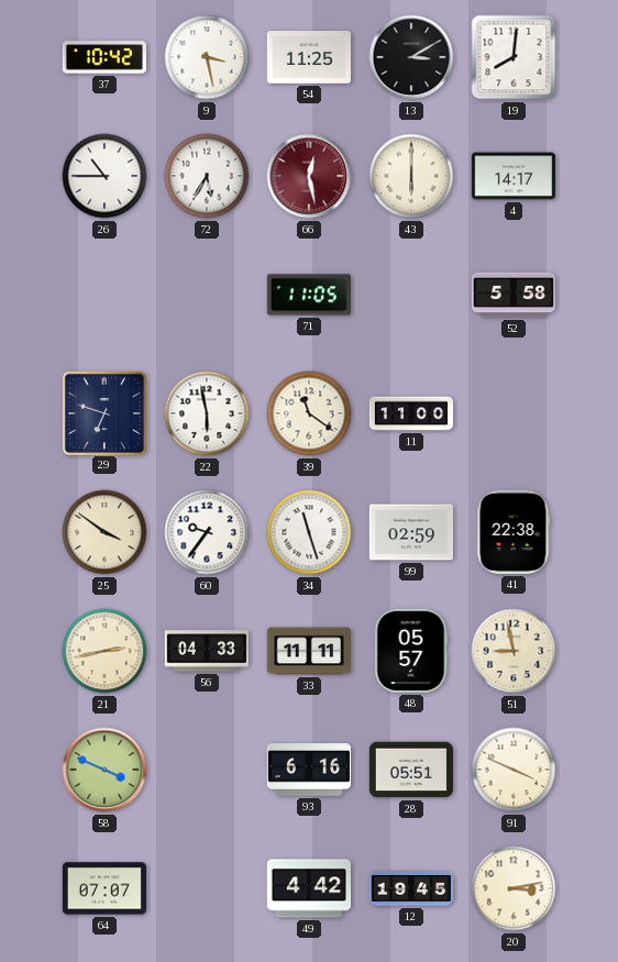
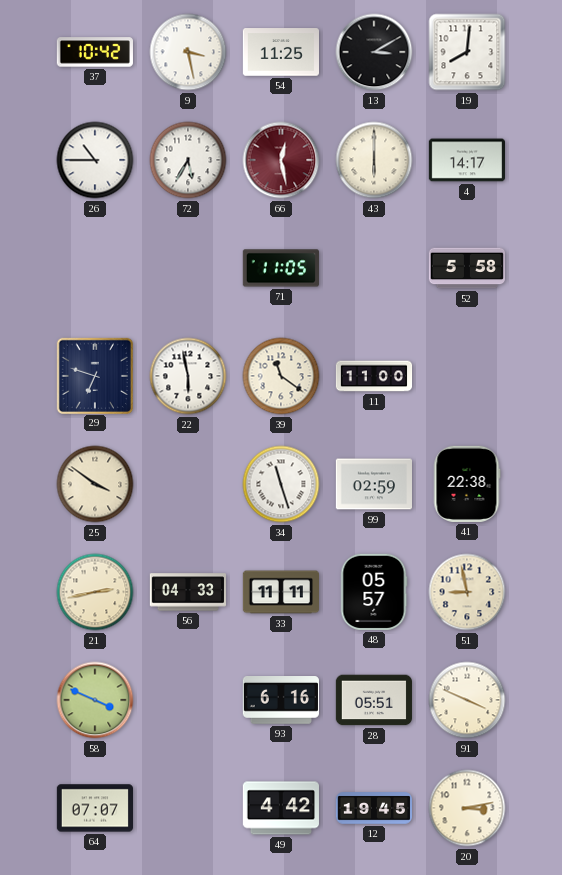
60: 9:36 -> none (207, 532)
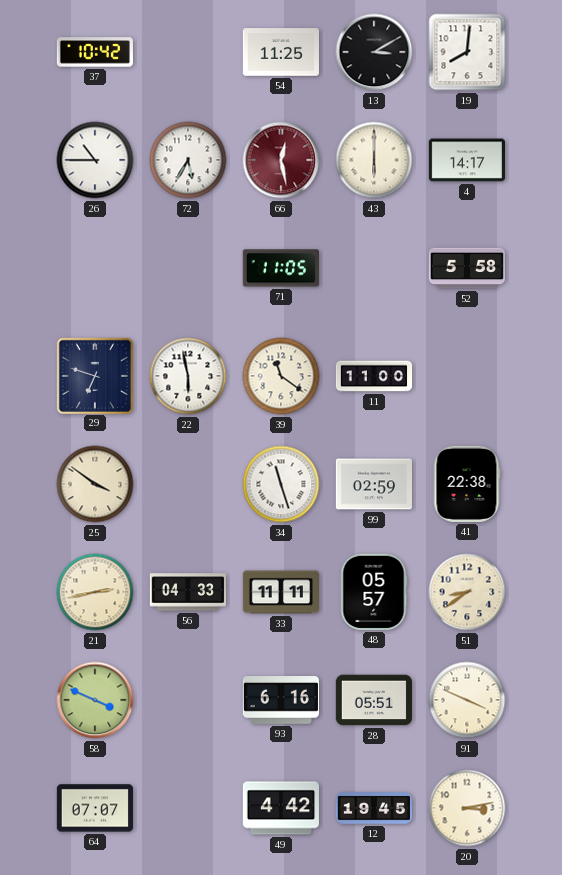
9: 3:28 -> none (188, 52)
51: 8:58 -> 8:39 (467, 592)
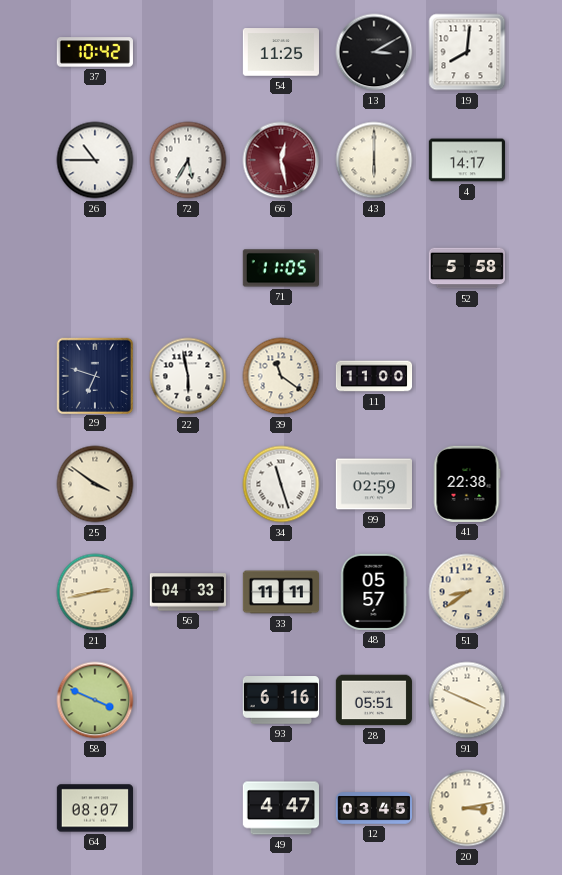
64: 07:07 -> 08:07 (94, 808)
49: 4:42 -> 4:47 (281, 808)
12: 19:45 -> 03:45 (373, 808)
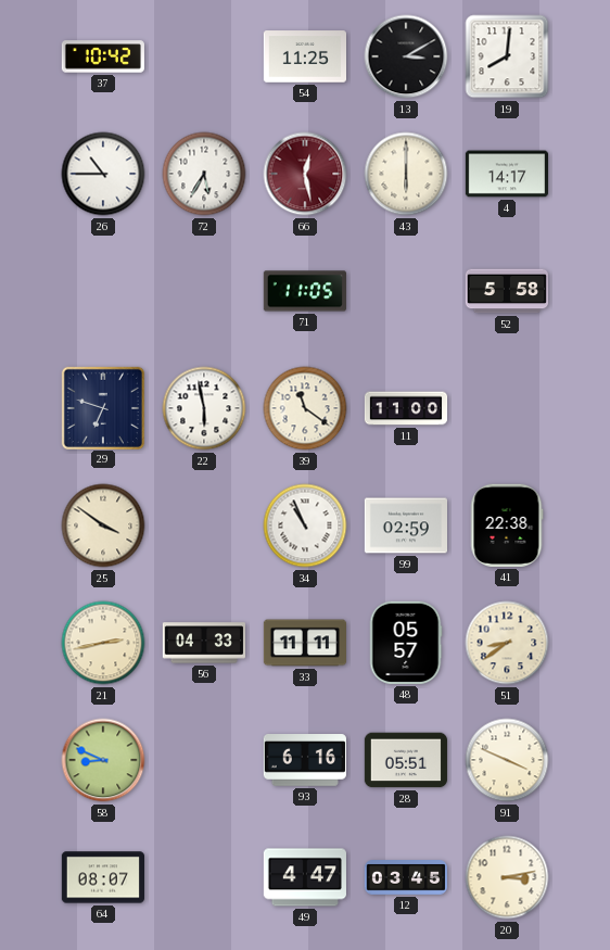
34: 11:27 -> 10:56 (305, 525)
58: 3:49 -> 8:49 (103, 760)
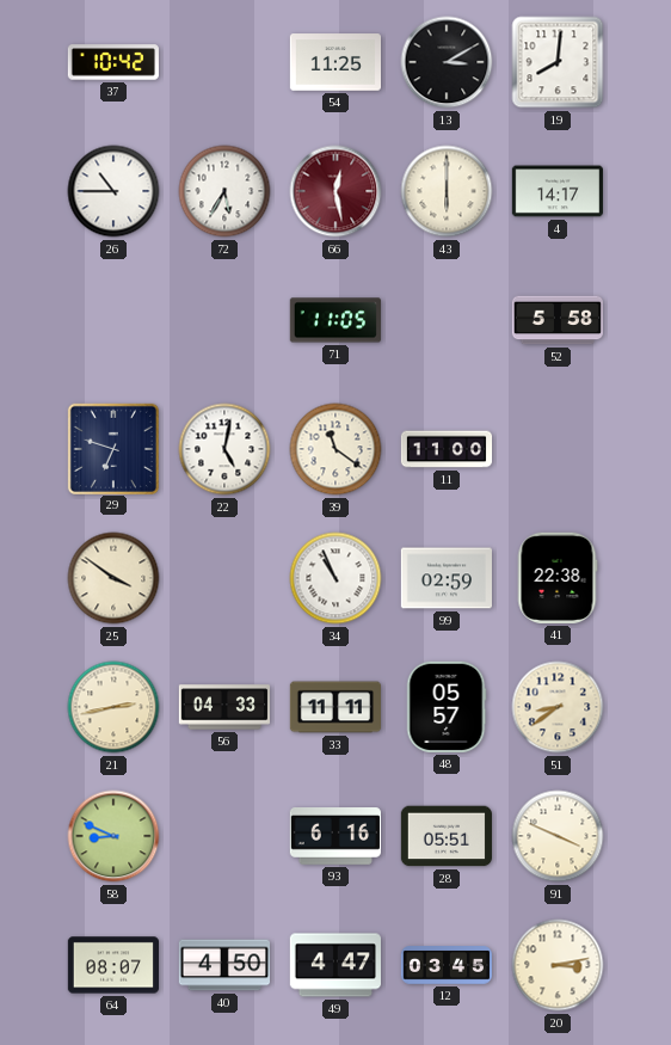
22: 5:58 -> 5:02 (224, 449)
40: none -> 4:50 (223, 965)
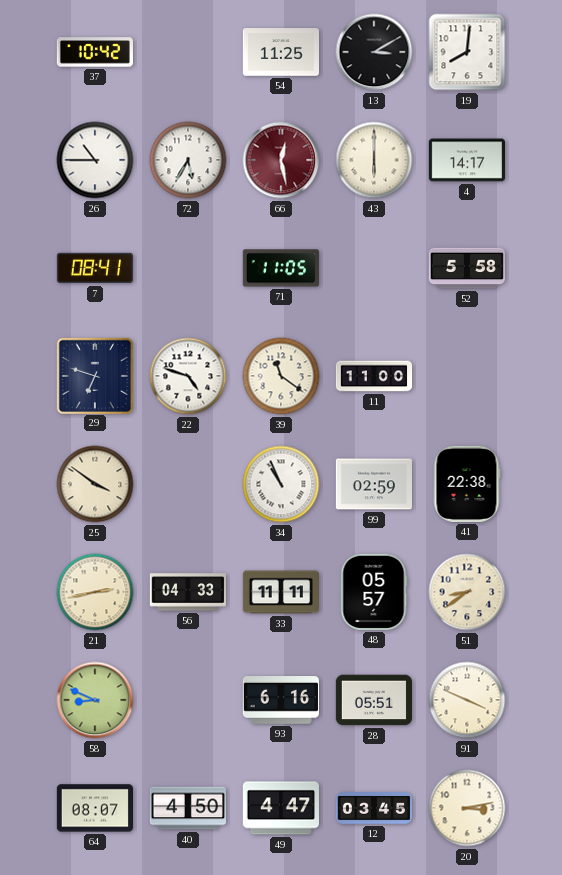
7: none -> 08:41 (94, 268)
22: 5:02 -> 4:48 (188, 376)
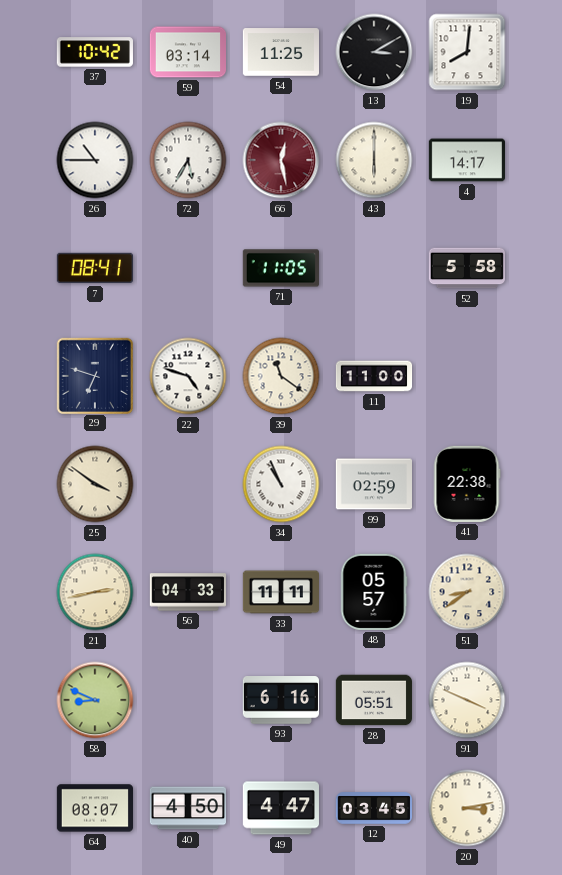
59: none -> 03:14 (187, 52)
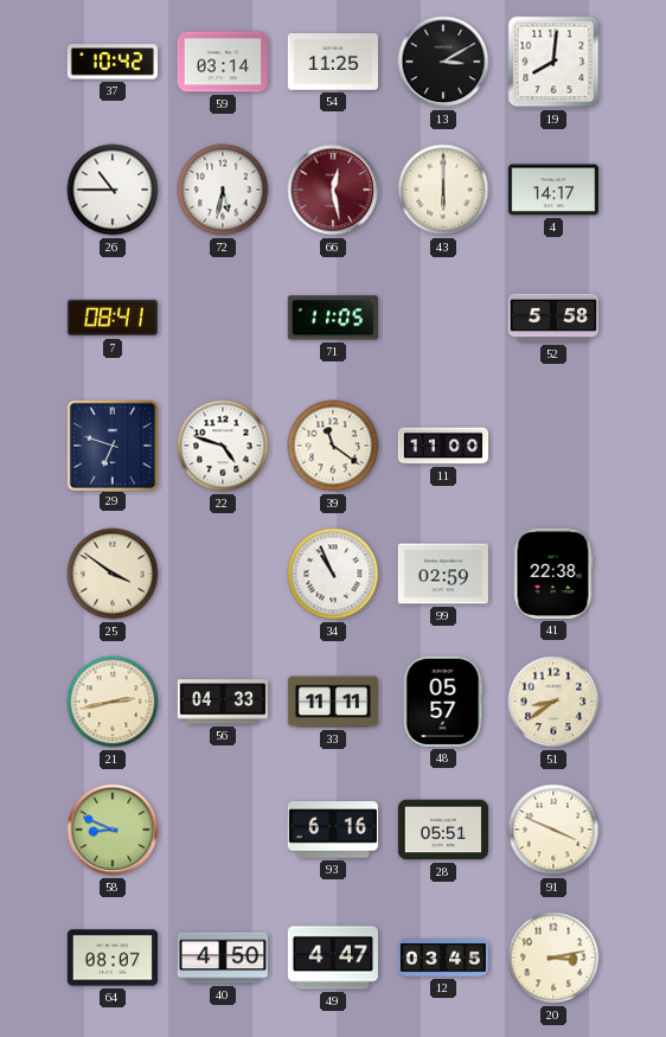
72: 5:35 -> 5:32 (223, 190)
